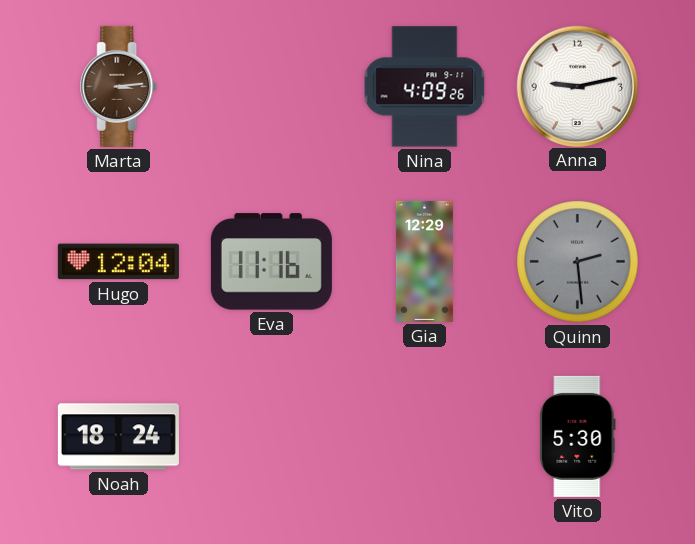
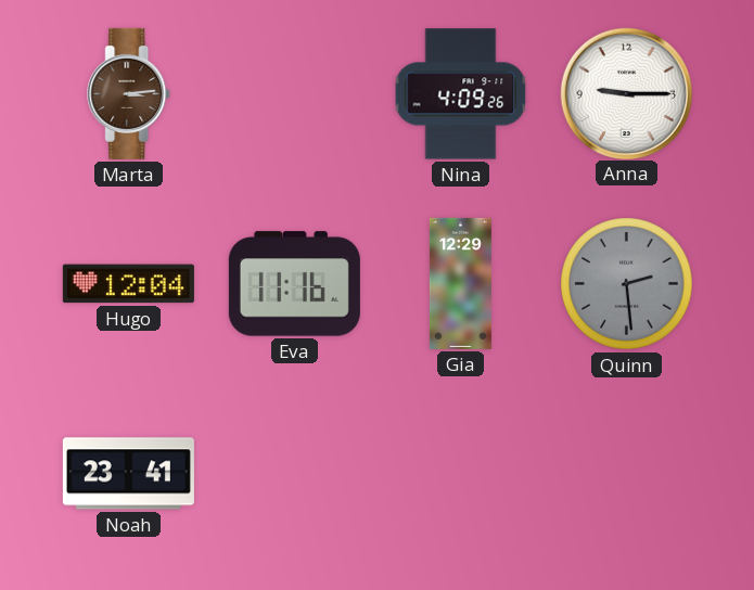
Anna: 9:13 -> 9:15 (626, 93)
Noah: 18:24 -> 23:41 (128, 474)
Vito: 5:30 -> none (578, 436)
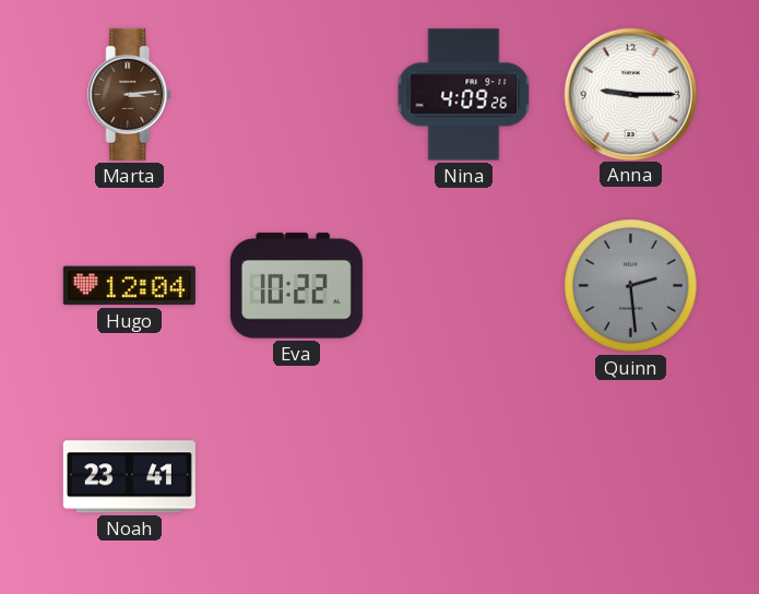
Eva: 11:16 -> 10:22 (296, 286)
Gia: 12:29 -> none (460, 283)
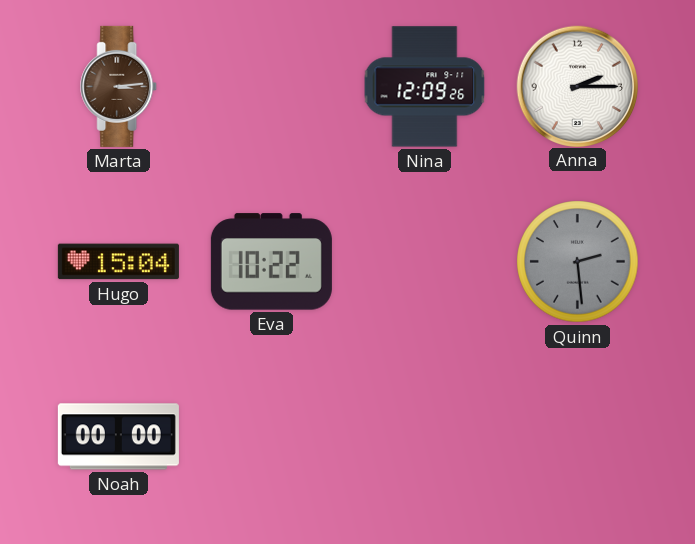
Nina: 4:09 -> 12:09 (425, 87)
Anna: 9:15 -> 2:15 (577, 86)
Hugo: 12:04 -> 15:04 (118, 262)
Noah: 23:41 -> 00:00 (118, 437)
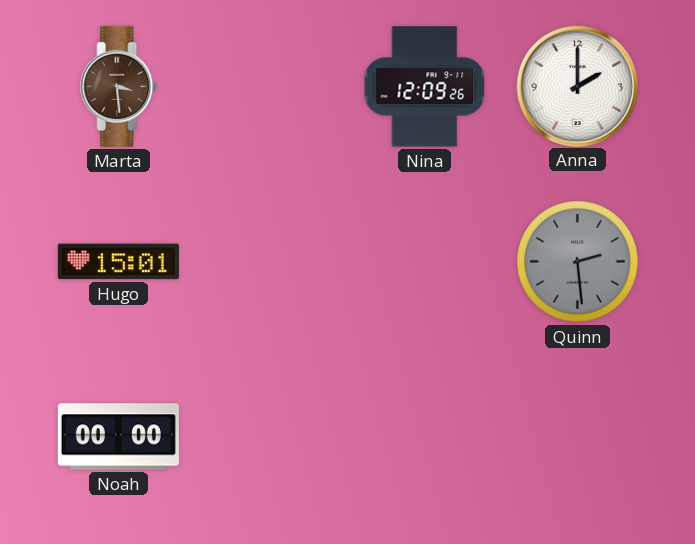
Marta: 3:14 -> 3:29 (119, 86)
Anna: 2:15 -> 2:00 (577, 86)
Hugo: 15:04 -> 15:01 (118, 262)
Eva: 10:22 -> none (271, 262)
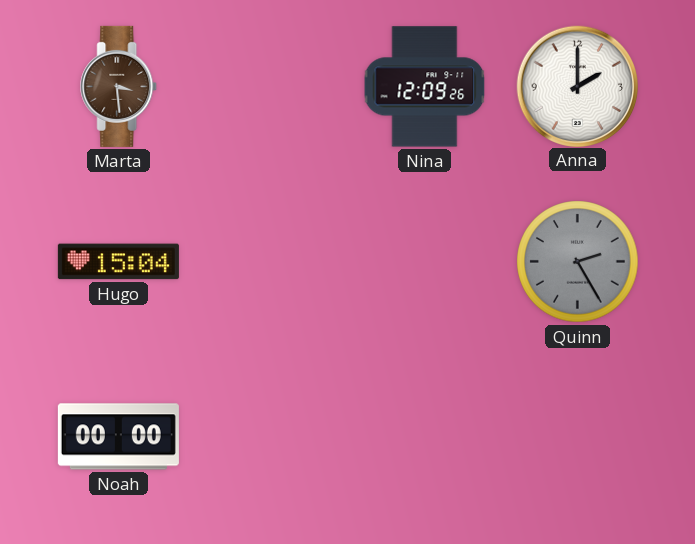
Hugo: 15:01 -> 15:04 (118, 262)
Quinn: 2:29 -> 2:25 (578, 262)
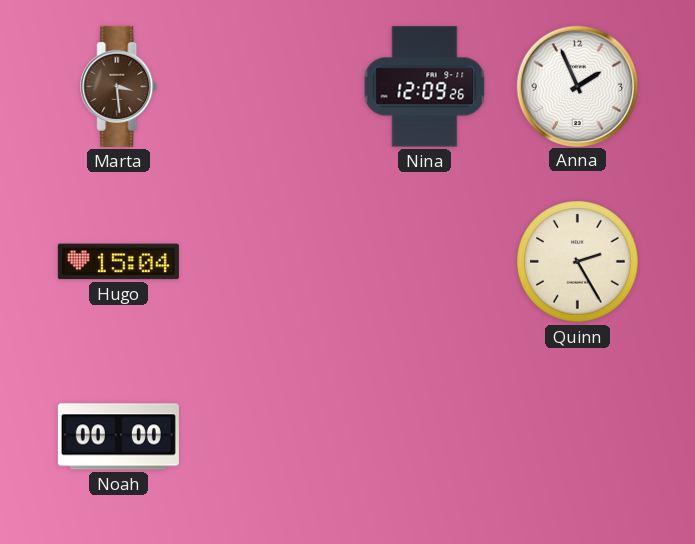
Anna: 2:00 -> 1:56 (577, 86)
Quinn dial: grey -> cream (578, 262)
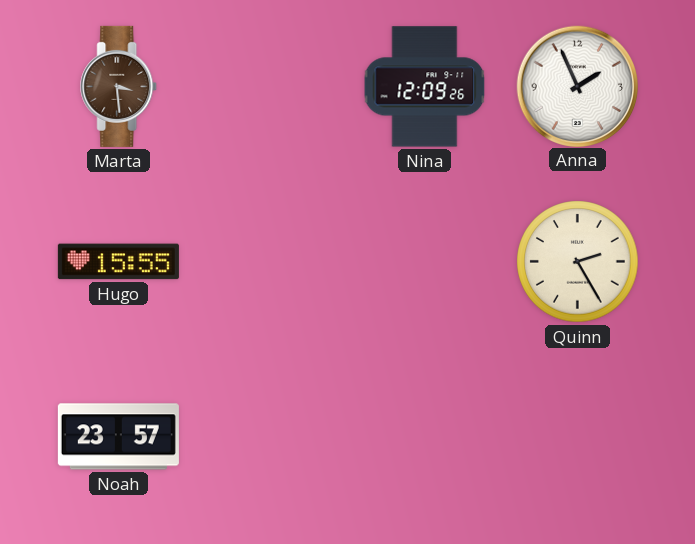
Hugo: 15:04 -> 15:55 (118, 262)
Noah: 00:00 -> 23:57 (118, 437)
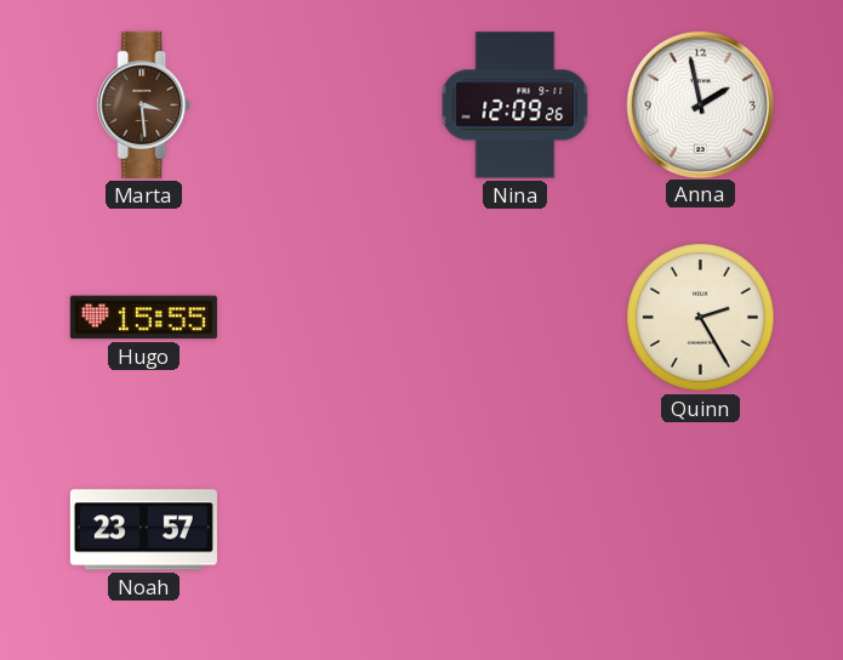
Anna: 1:56 -> 1:58 (700, 104)
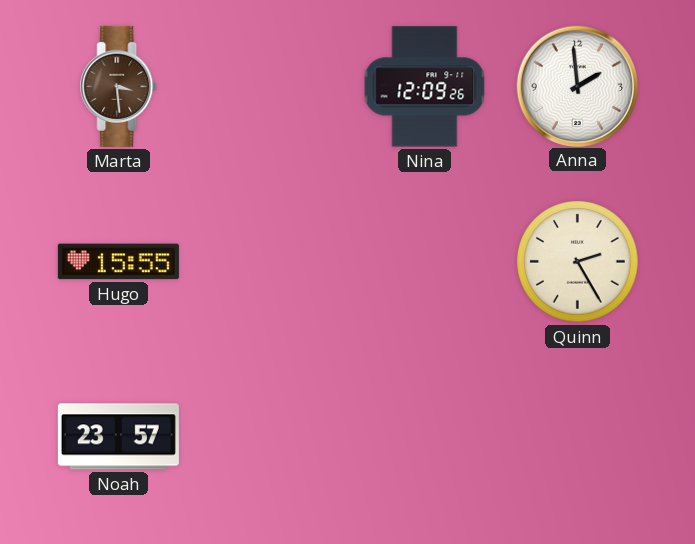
Anna: 1:58 -> 1:59 (577, 86)
